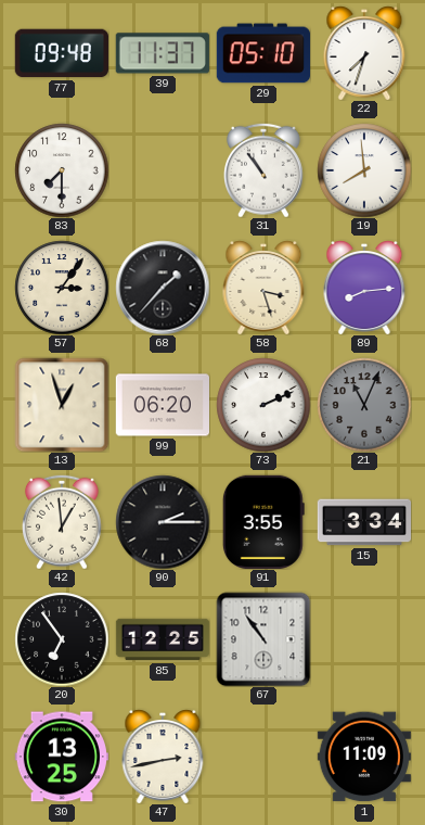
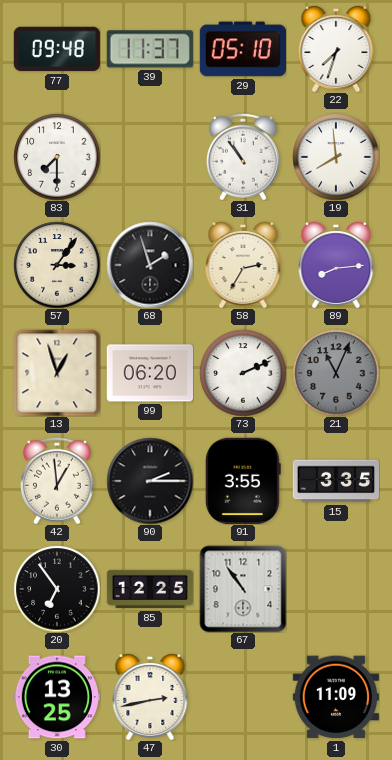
68: 1:37 -> 1:57 (150, 265)
58: 3:27 -> 2:35 (243, 265)
15: 3:34 -> 3:35 (335, 481)
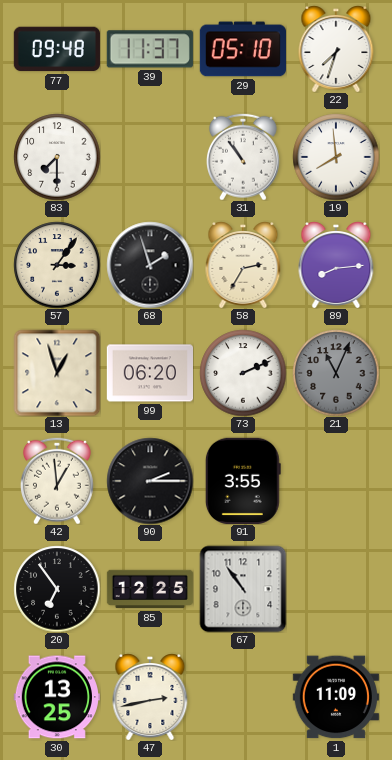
15: 3:35 -> none (335, 481)
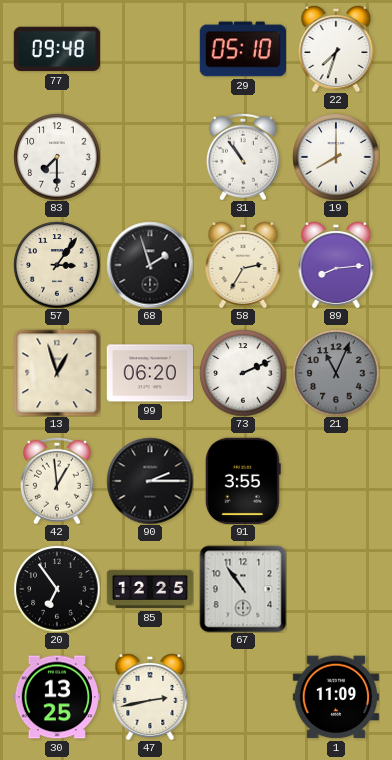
39: 11:37 -> none (150, 49)
19: 7:59 -> 8:00 (336, 157)
